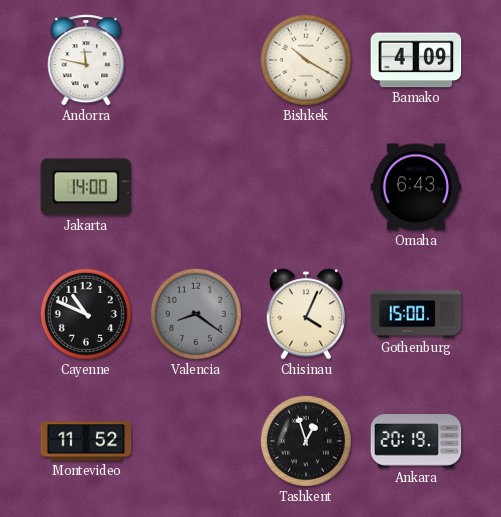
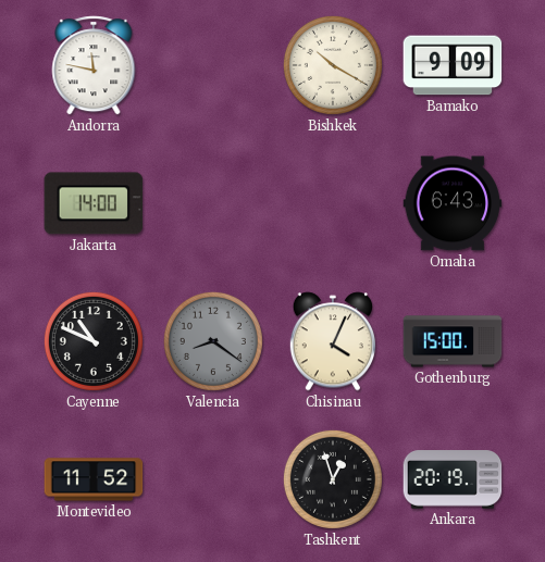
Bamako: 4:09 -> 9:09 (453, 65)
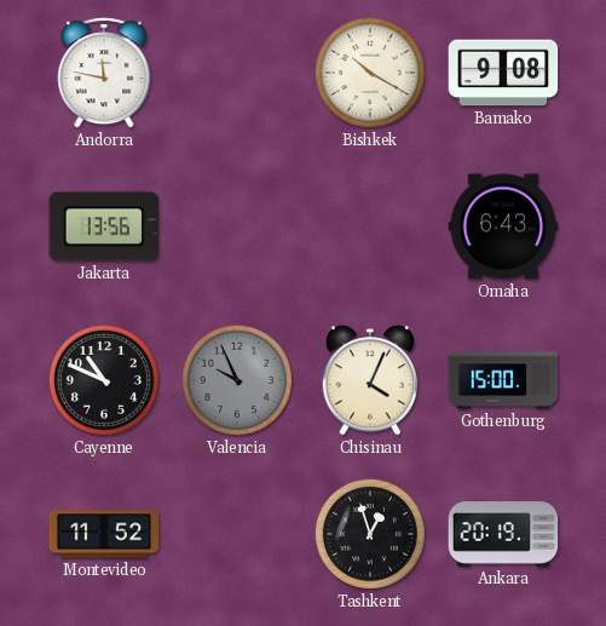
Bamako: 9:09 -> 9:08 (503, 73)
Jakarta: 14:00 -> 13:56 (104, 226)
Valencia: 8:21 -> 9:56 (237, 380)
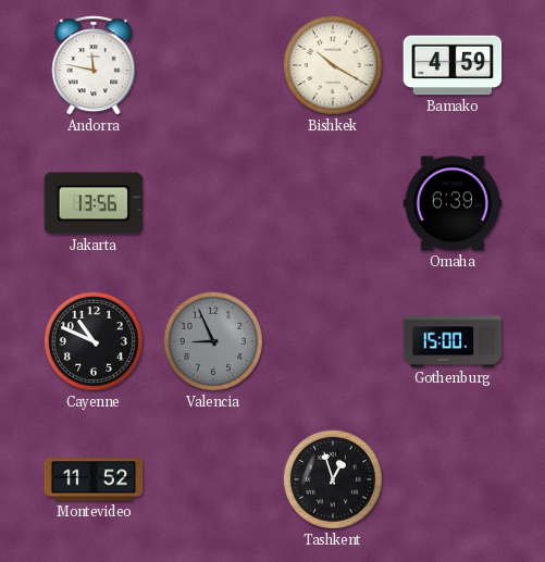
Bamako: 9:08 -> 4:59 (453, 65)
Omaha: 6:43 -> 6:39 (453, 203)
Valencia: 9:56 -> 8:56 (213, 341)
Chisinau: 4:04 -> none (369, 380)
Ankara: 20:19 -> none (503, 534)
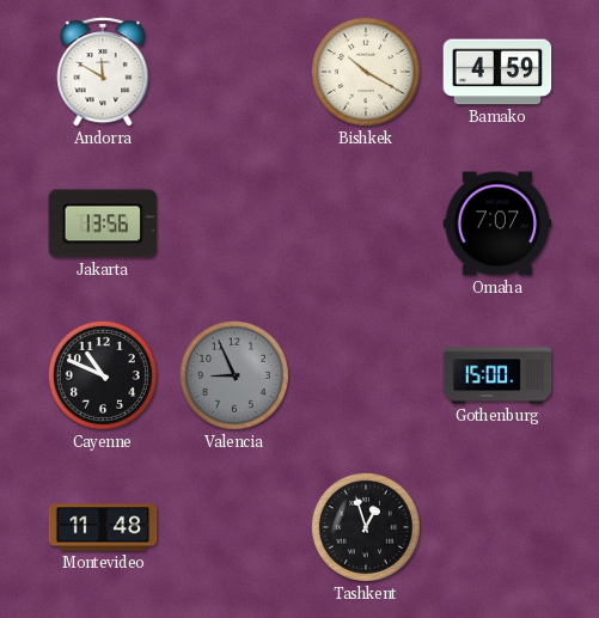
Andorra: 11:47 -> 11:50 (103, 72)
Omaha: 6:39 -> 7:07 (497, 224)
Montevideo: 11:52 -> 11:48 (103, 527)
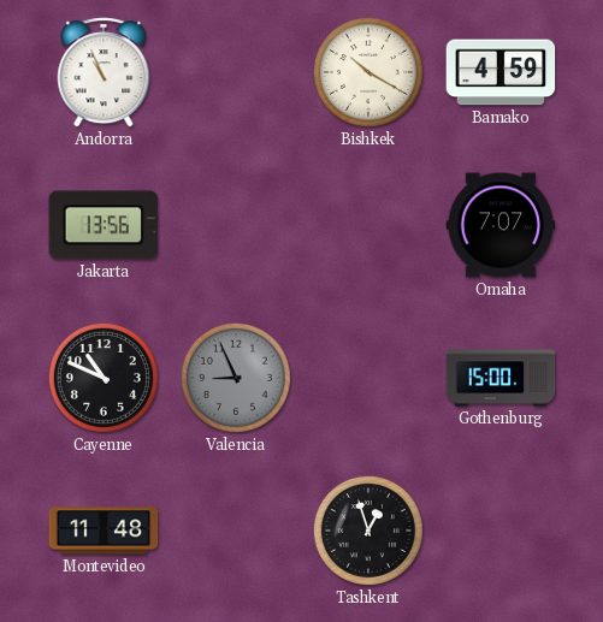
Andorra: 11:50 -> 10:56 (104, 72)
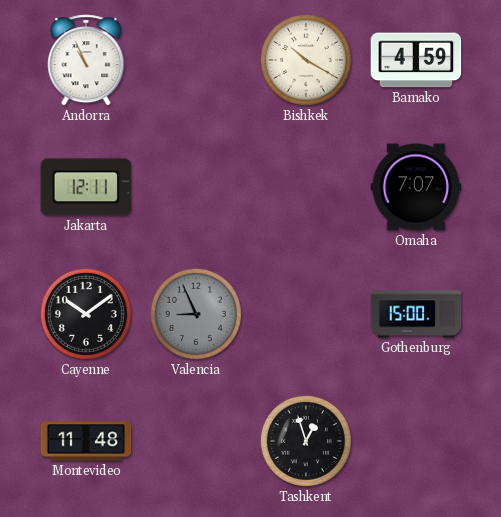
Jakarta: 13:56 -> 12:11 (86, 187)
Cayenne: 10:49 -> 10:09 (86, 314)
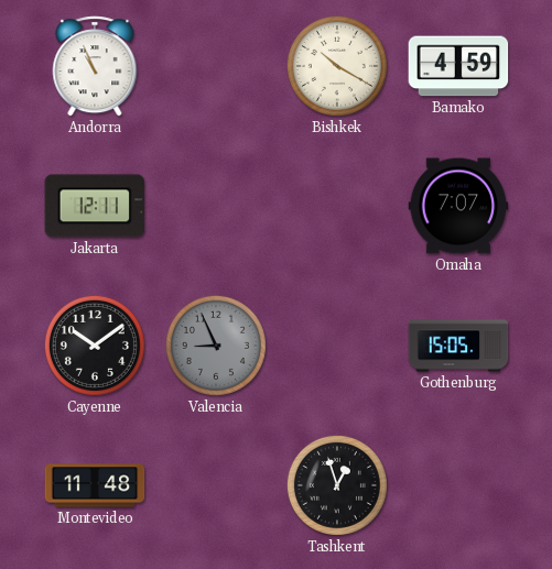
Gothenburg: 15:00 -> 15:05 (458, 346)
